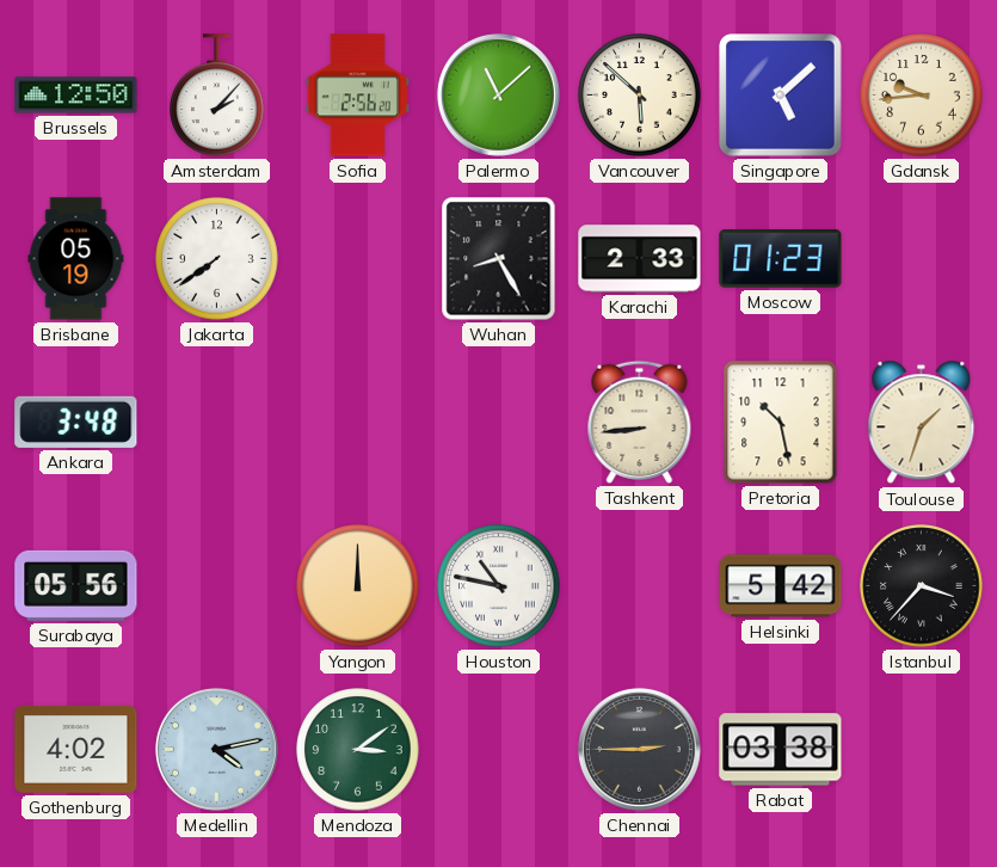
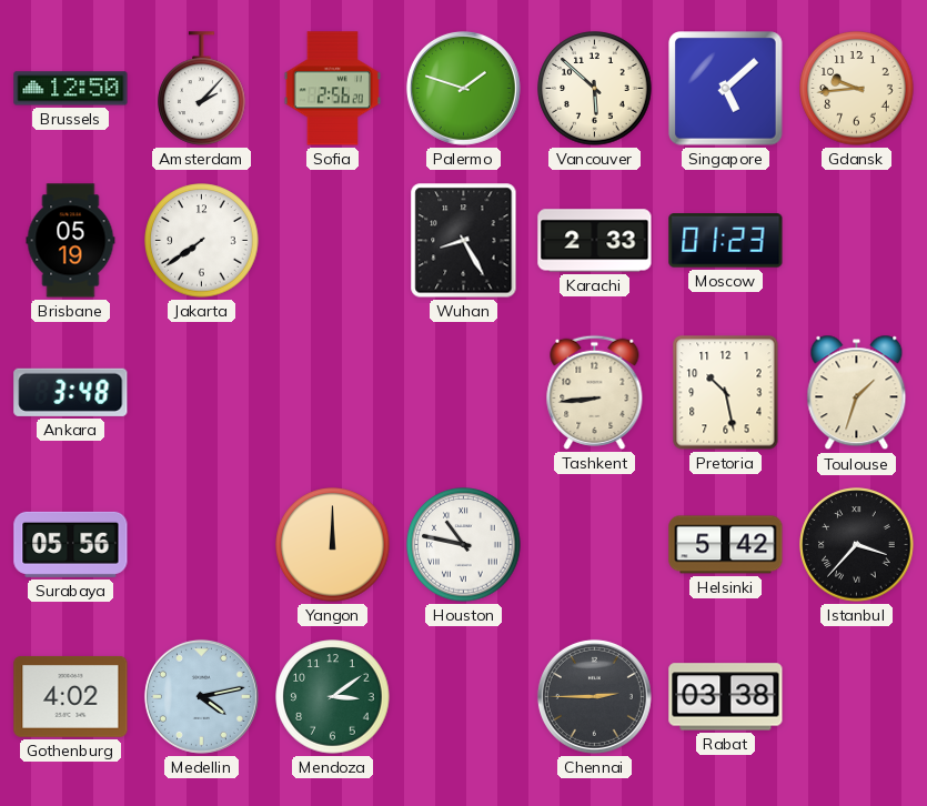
Palermo: 11:08 -> 1:48 (463, 88)
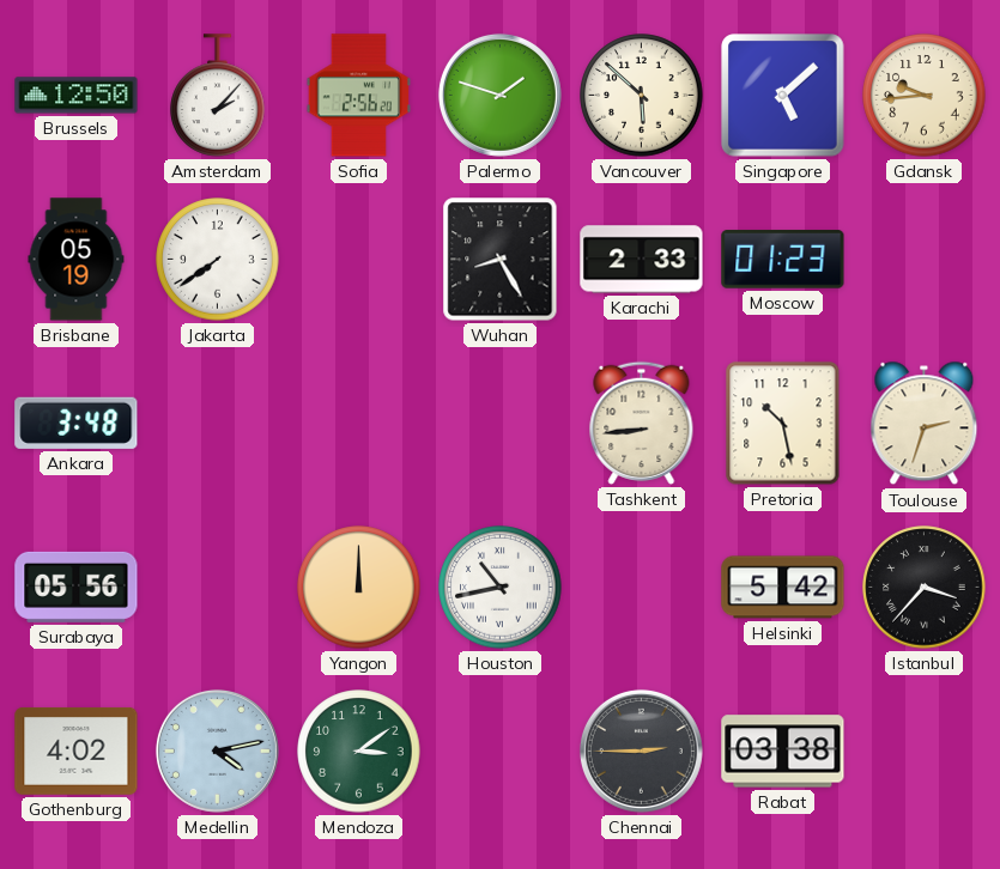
Toulouse: 1:33 -> 2:33 (925, 424)
Houston: 10:47 -> 10:43 (501, 588)
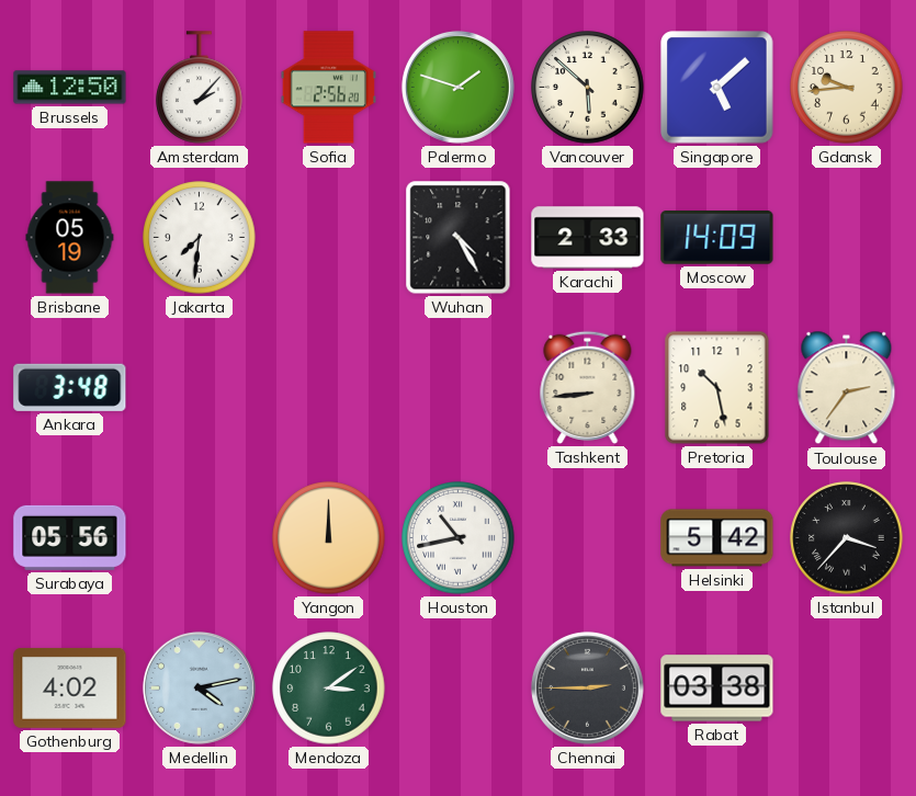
Jakarta: 7:39 -> 7:31 (200, 238)
Wuhan: 8:25 -> 4:25 (459, 238)
Moscow: 01:23 -> 14:09 (717, 238)
Toulouse: 2:33 -> 2:36 (847, 388)
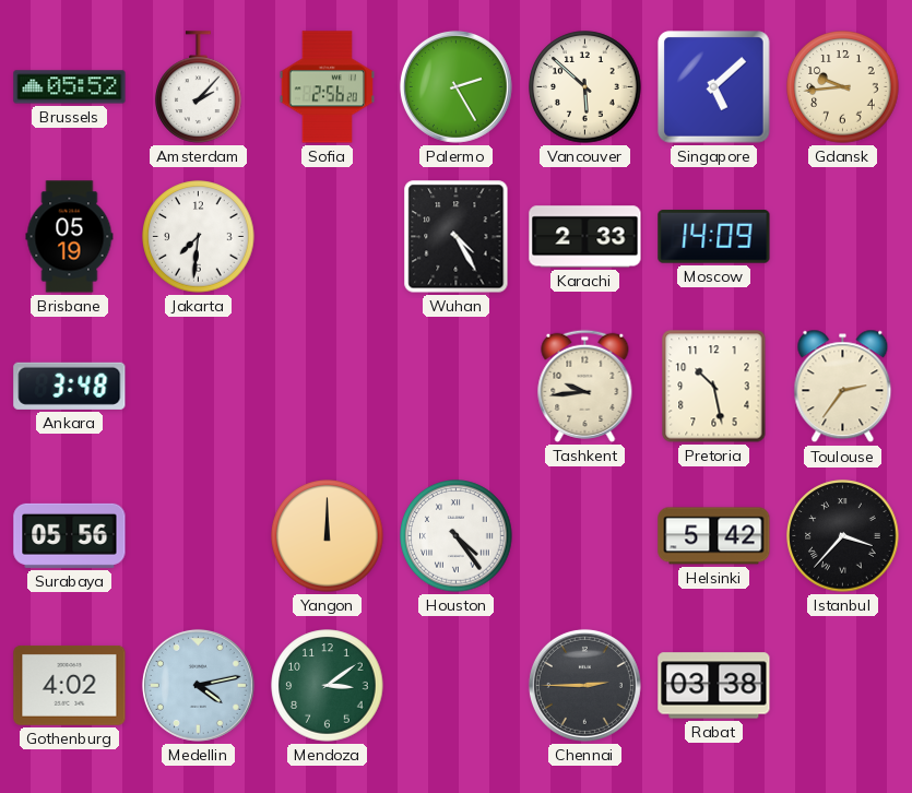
Brussels: 12:50 -> 05:52 (70, 87)
Palermo: 1:48 -> 2:25 (455, 86)
Tashkent: 8:44 -> 9:44 (585, 386)
Houston: 10:43 -> 4:24 (457, 536)
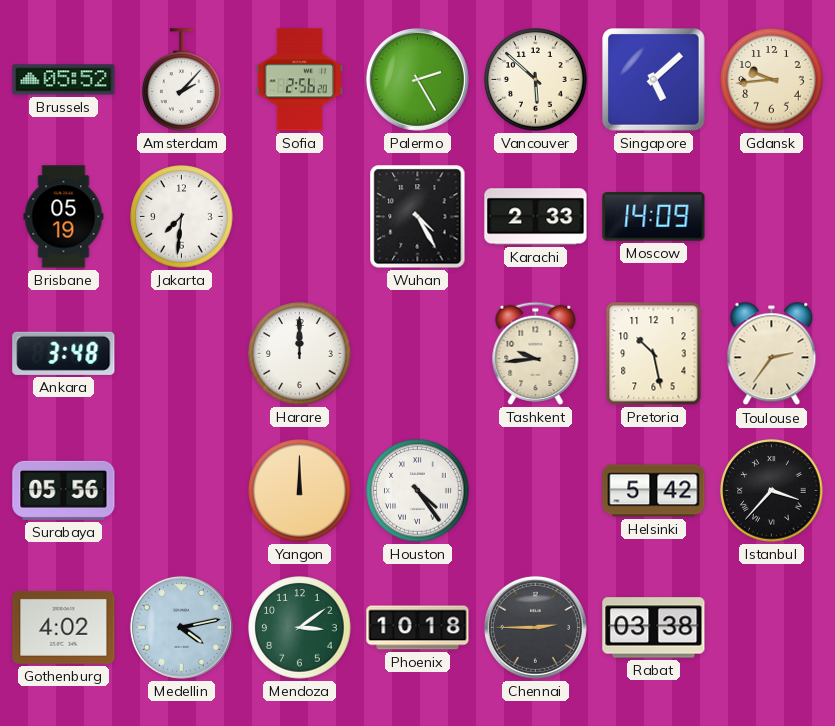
Harare: none -> 12:00 (300, 354)
Phoenix: none -> 10:18 (418, 628)
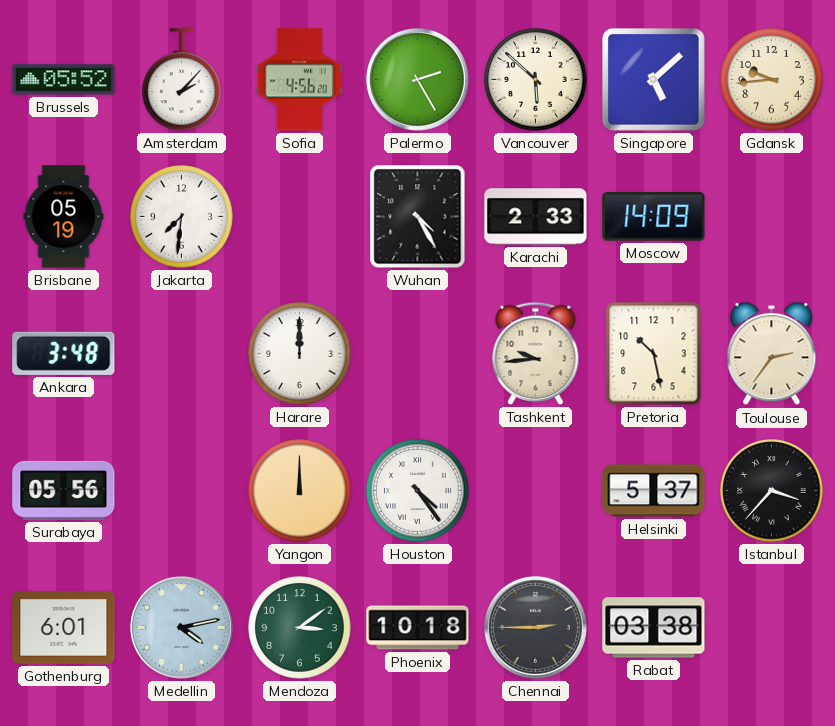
Sofia: 2:56 -> 4:56 (299, 80)
Helsinki: 5:42 -> 5:37 (654, 491)
Gothenburg: 4:02 -> 6:01 (64, 628)
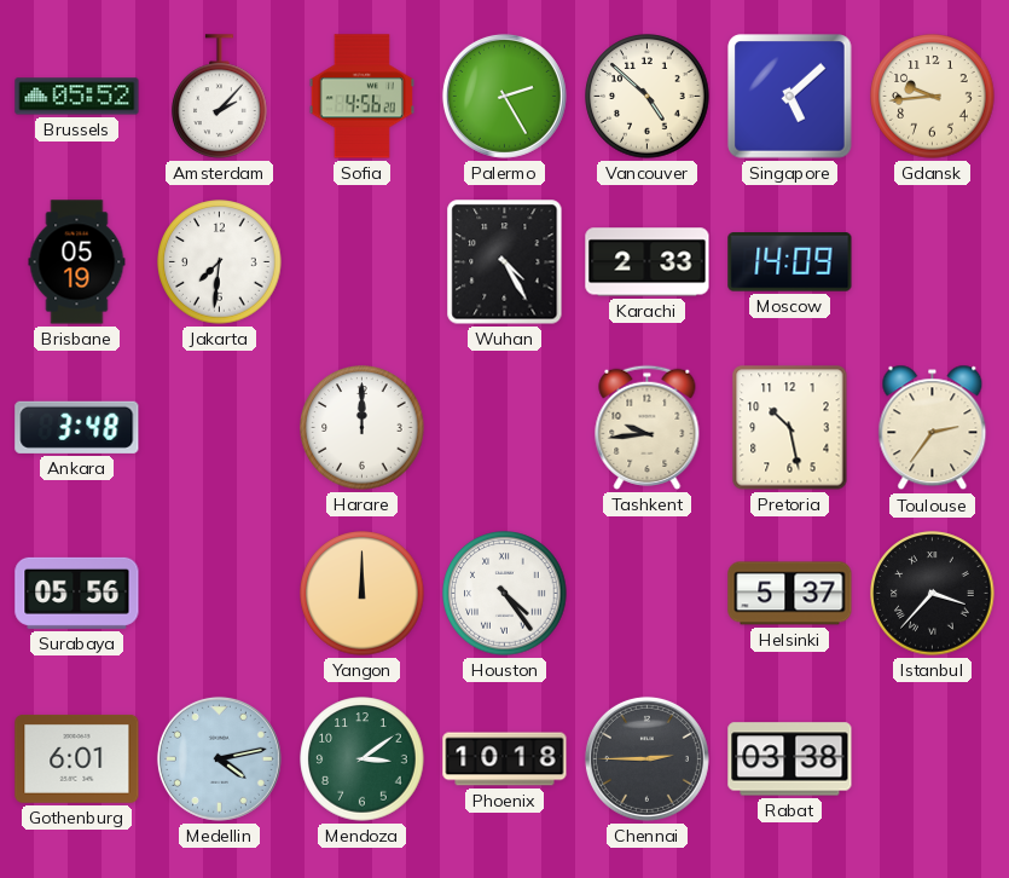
Vancouver: 5:52 -> 4:52 (648, 97)
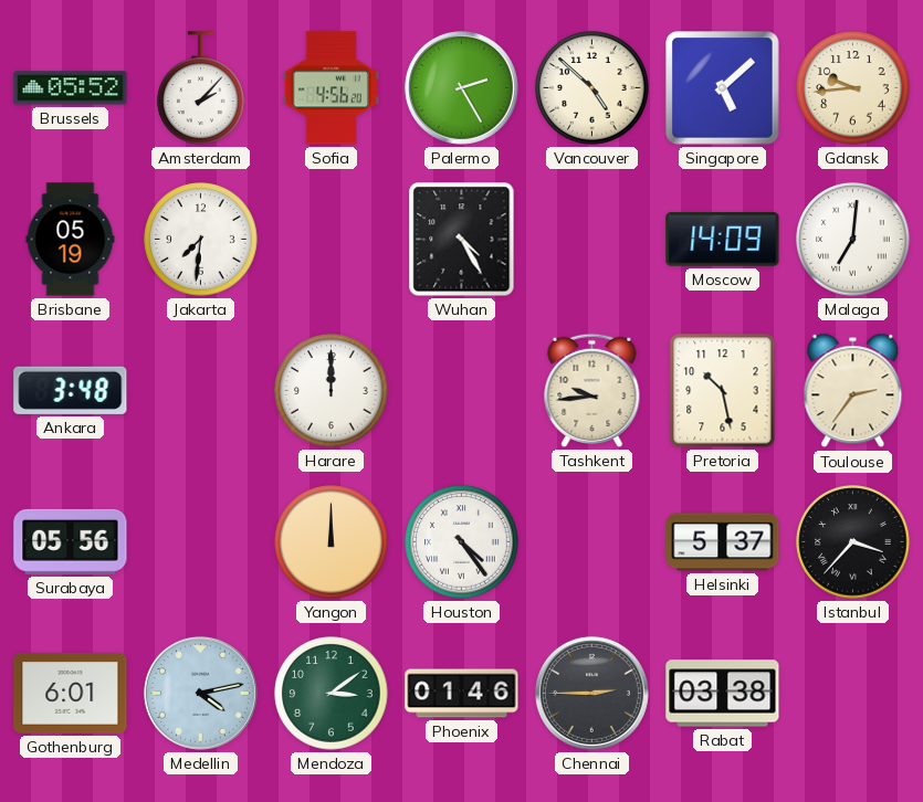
Karachi: 2:33 -> none (648, 262)
Malaga: none -> 7:01 (853, 240)
Phoenix: 10:18 -> 01:46 (462, 694)
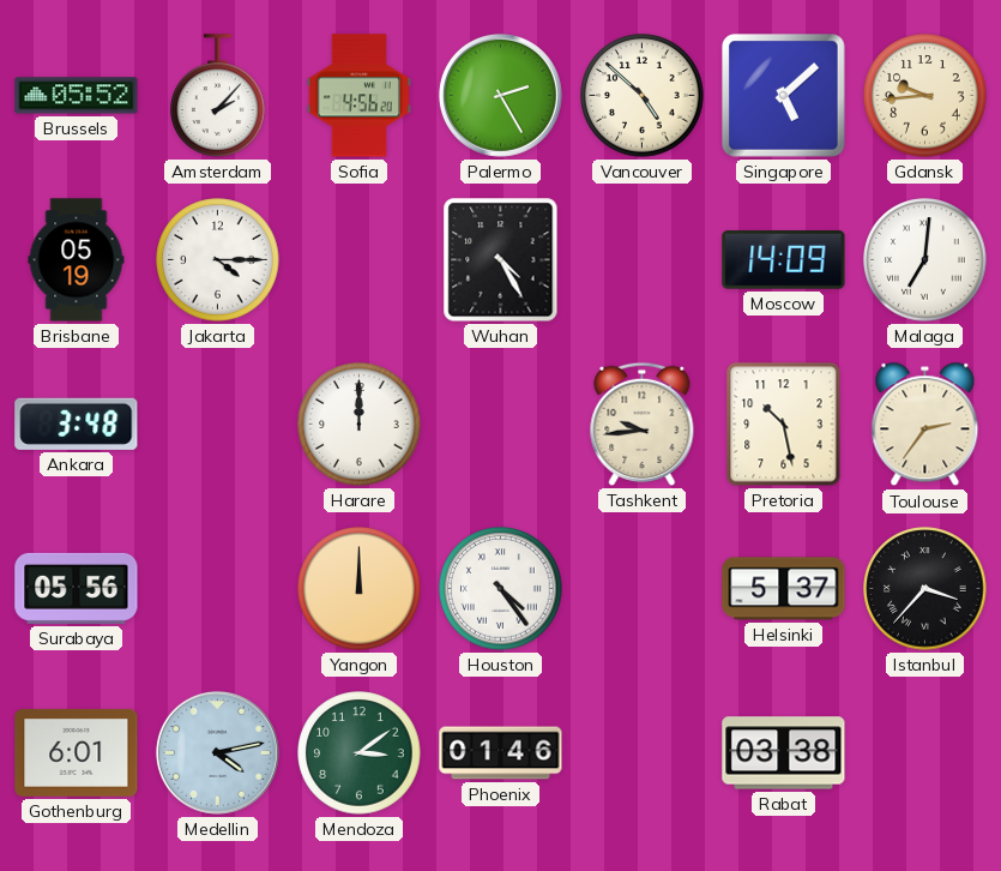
Jakarta: 7:31 -> 4:15 (218, 260)
Chennai: 2:45 -> none (591, 693)
